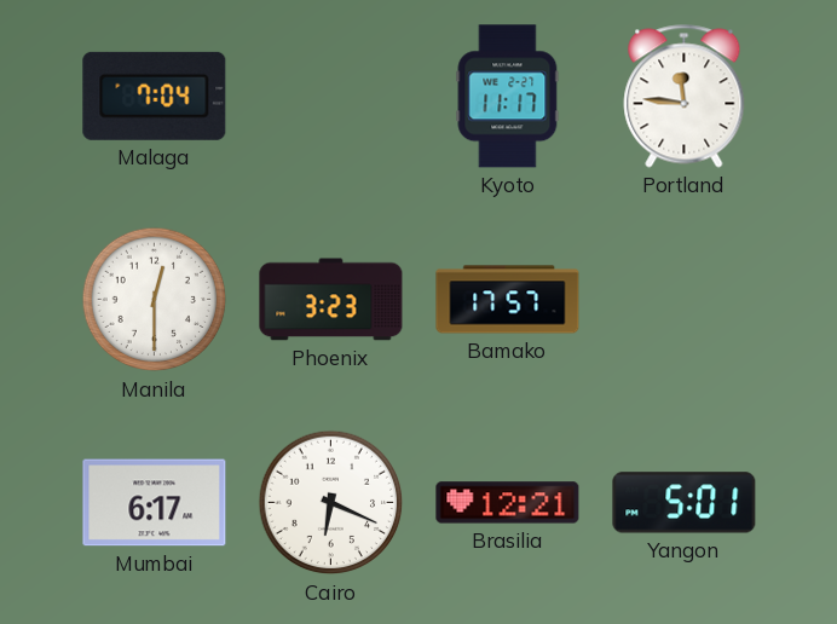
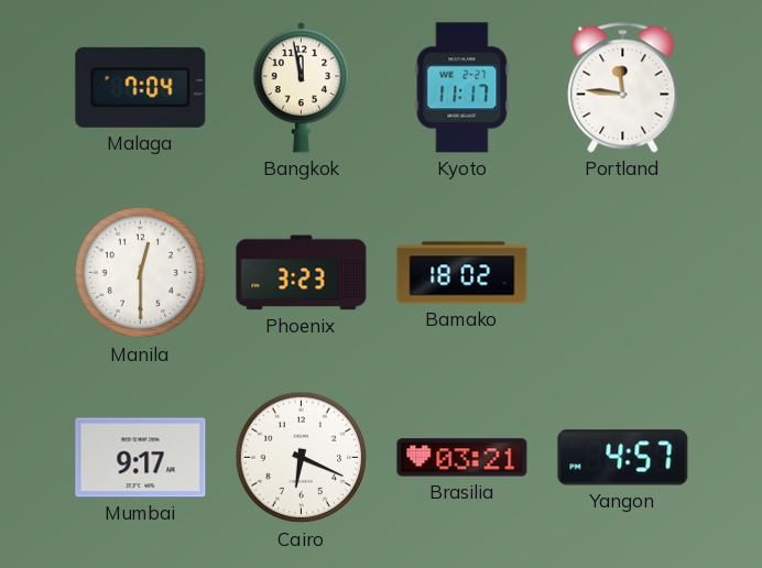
Bangkok: none -> 11:58 (302, 88)
Bamako: 17:57 -> 18:02 (462, 273)
Mumbai: 6:17 -> 9:17 (141, 458)
Brasilia: 12:21 -> 03:21 (462, 458)
Yangon: 5:01 -> 4:57 (623, 458)
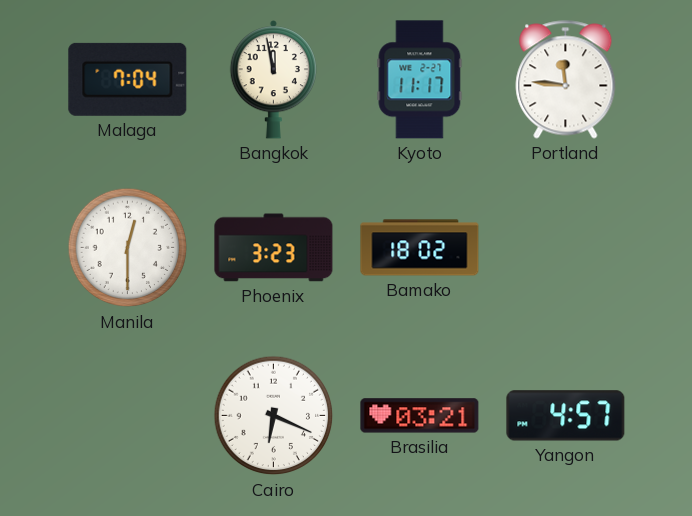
Mumbai: 9:17 -> none (141, 458)
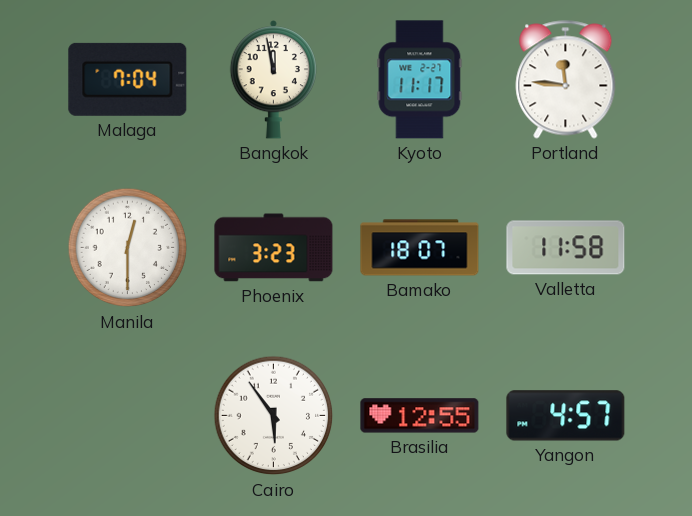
Bamako: 18:02 -> 18:07 (420, 248)
Valletta: none -> 11:58 (566, 248)
Cairo: 6:19 -> 5:54 (274, 416)
Brasilia: 03:21 -> 12:55 (420, 416)
